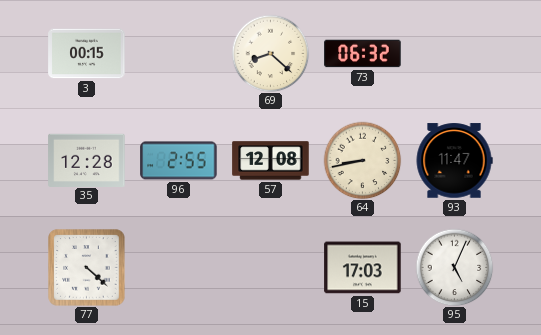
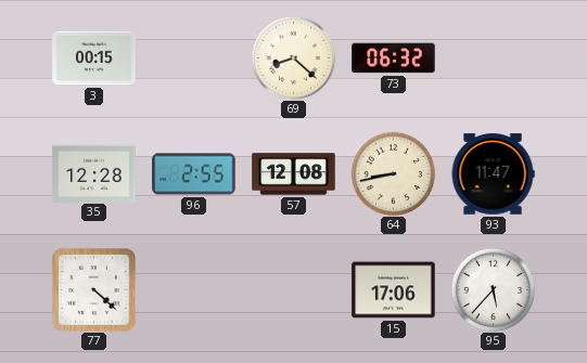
15: 17:03 -> 17:06 (394, 290)
95: 5:04 -> 5:37 (493, 289)
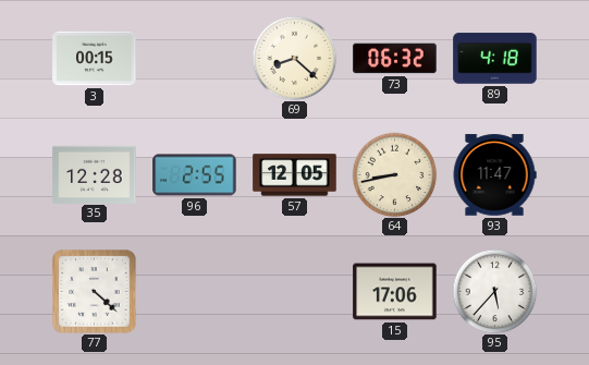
89: none -> 4:18 (495, 59)
57: 12:08 -> 12:05 (295, 175)
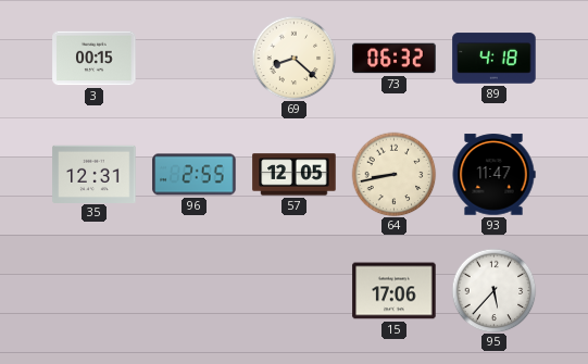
35: 12:28 -> 12:31 (95, 174)
77: 4:22 -> none (95, 292)
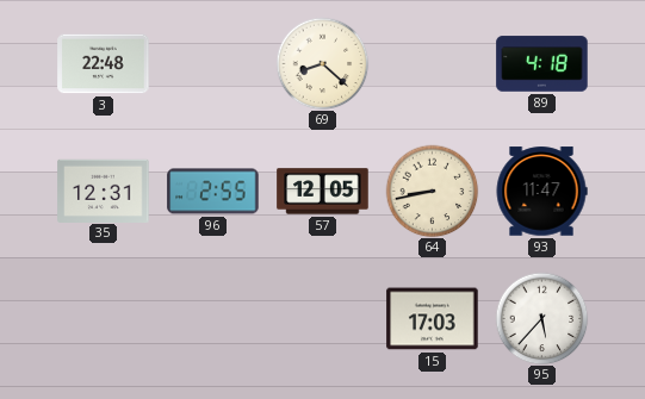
3: 00:15 -> 22:48 (104, 64)
73: 06:32 -> none (395, 59)
15: 17:06 -> 17:03 (433, 319)
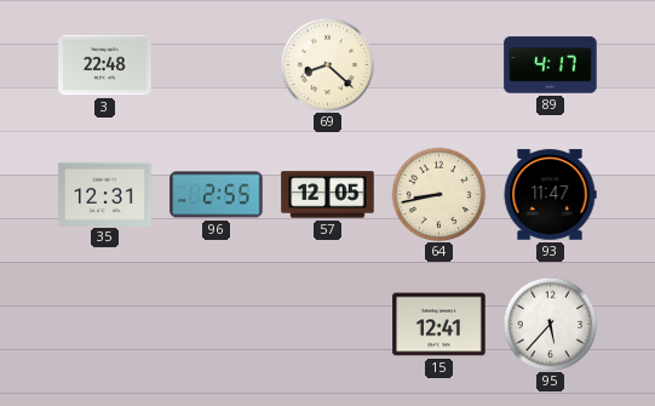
89: 4:18 -> 4:17 (551, 65)
15: 17:03 -> 12:41 (439, 325)
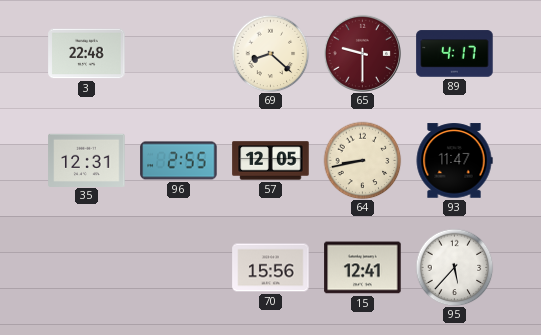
65: none -> 9:30 (362, 53)
70: none -> 15:56 (271, 268)
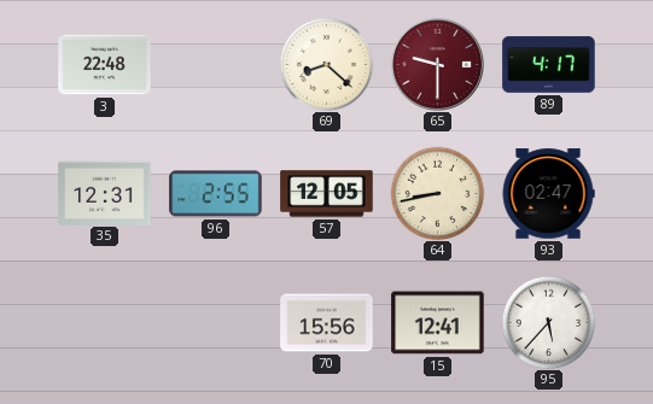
93: 11:47 -> 02:47 (548, 194)
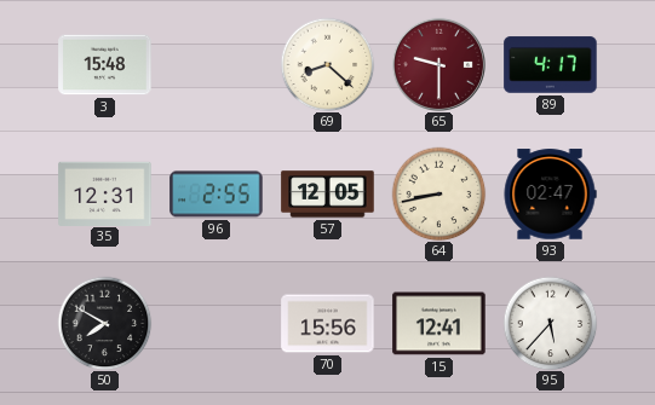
3: 22:48 -> 15:48 (105, 65)
50: none -> 7:50 (104, 323)
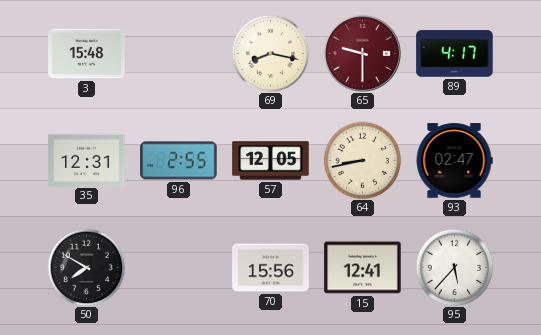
69: 8:22 -> 8:17 (270, 53)
